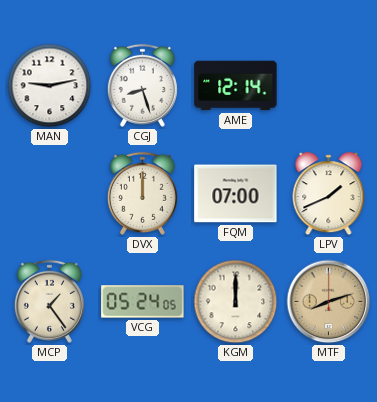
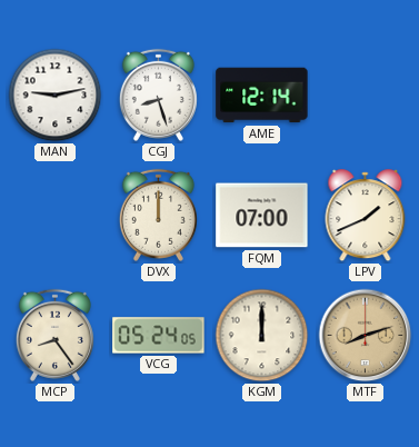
MCP: 1:24 -> 8:24 (54, 335)
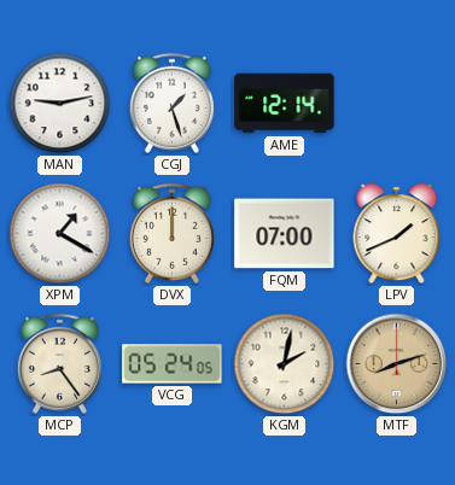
CGJ: 8:27 -> 1:27 (171, 103)
XPM: none -> 1:20 (60, 234)
KGM: 12:00 -> 2:02 (285, 364)
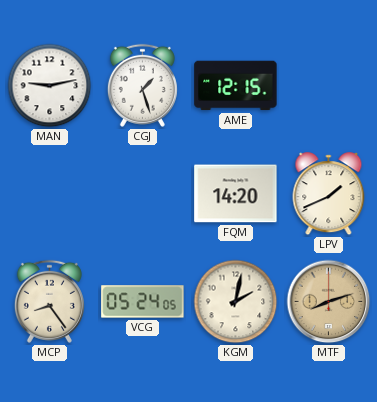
AME: 12:14 -> 12:15 (236, 86)
XPM: 1:20 -> none (60, 234)
DVX: 12:00 -> none (171, 233)
FQM: 07:00 -> 14:20 (236, 194)
